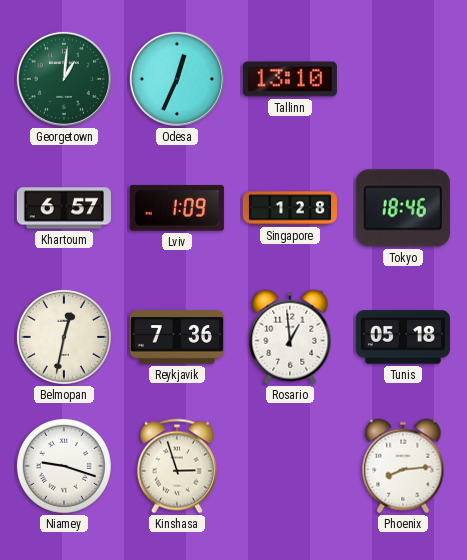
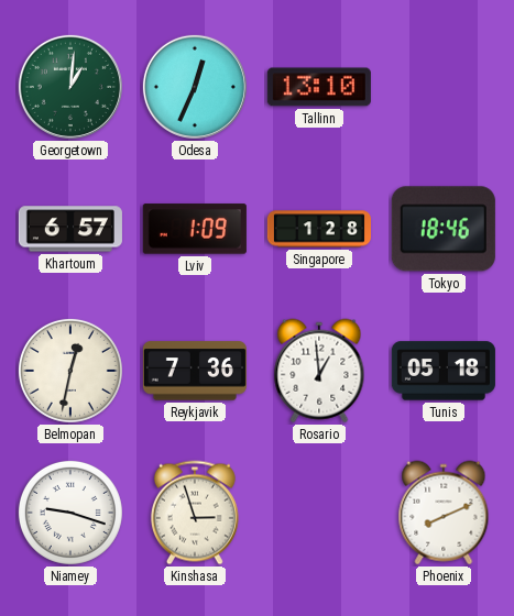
Phoenix: 8:14 -> 8:11 (444, 513)
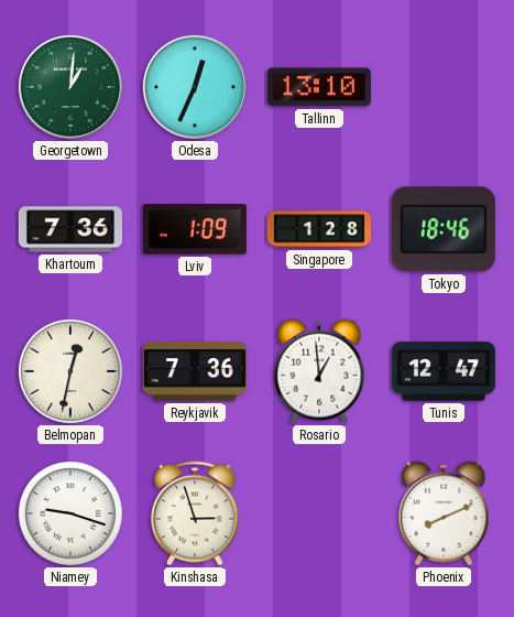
Khartoum: 6:57 -> 7:36 (70, 229)
Tunis: 05:18 -> 12:47 (444, 371)
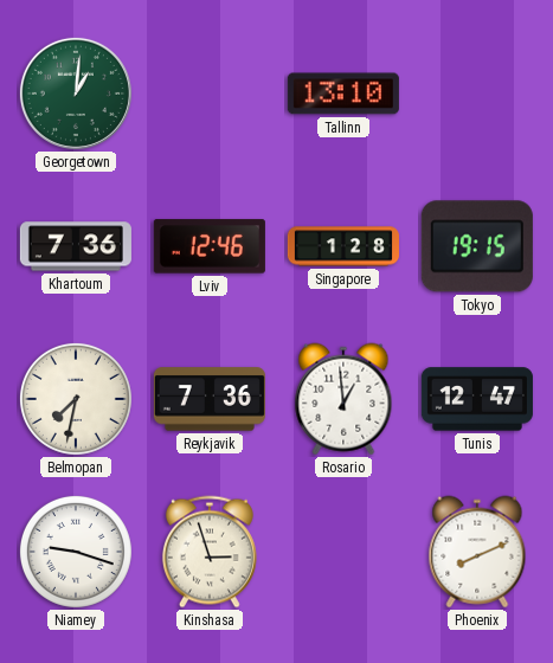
Odesa: 12:34 -> none (195, 87)
Lviv: 1:09 -> 12:46 (210, 246)
Tokyo: 18:46 -> 19:15 (477, 246)
Belmopan: 12:32 -> 7:32 (76, 399)
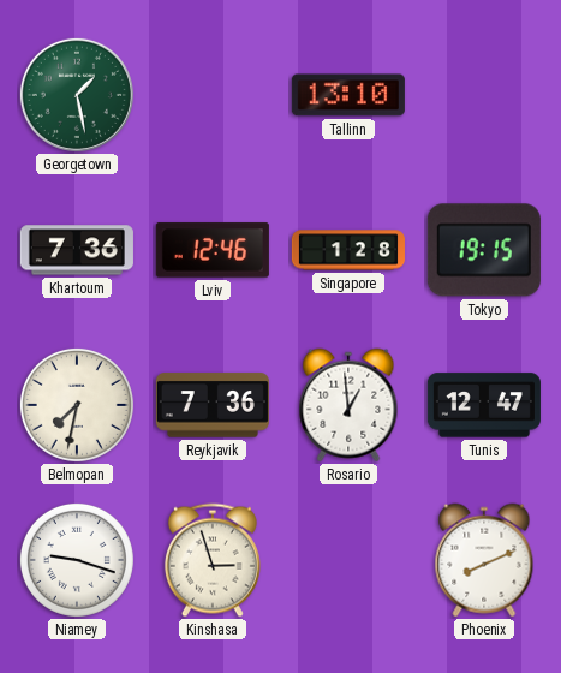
Georgetown: 1:01 -> 1:28 (77, 95)
